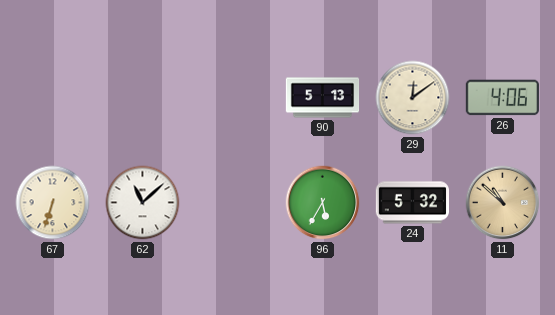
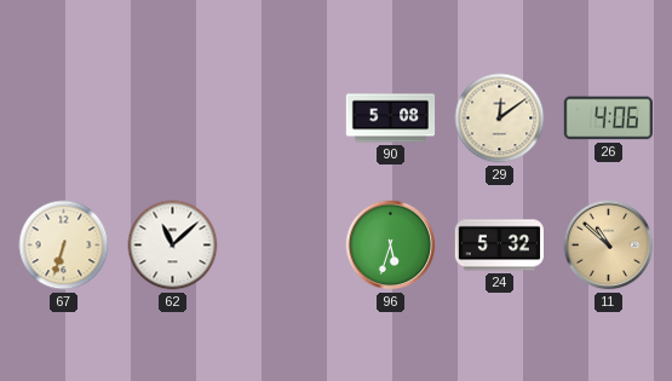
90: 5:13 -> 5:08 (391, 119)
96: 5:35 -> 5:33 (391, 246)
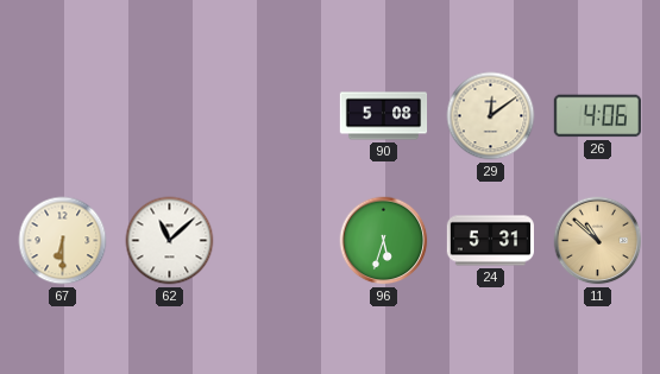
67: 6:33 -> 6:30 (63, 241)
24: 5:32 -> 5:31 (490, 241)
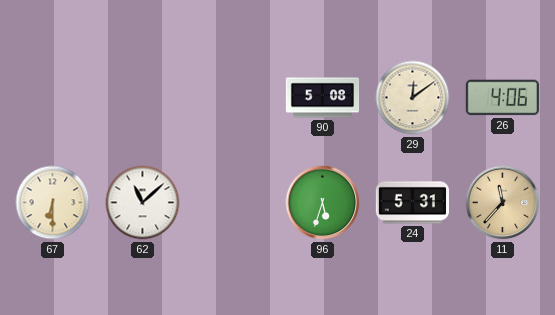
11: 10:52 -> 11:37 (503, 203)
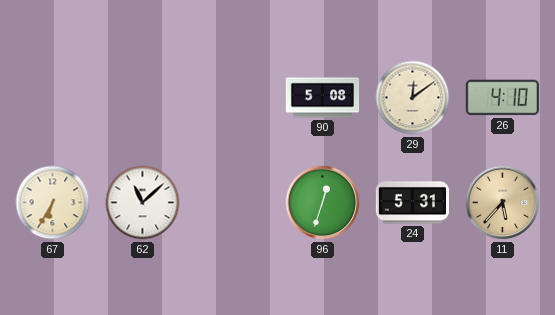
26: 4:06 -> 4:10 (502, 98)
67: 6:30 -> 6:35 (53, 203)
96: 5:33 -> 12:33 (323, 203)
11: 11:37 -> 5:37 (503, 203)
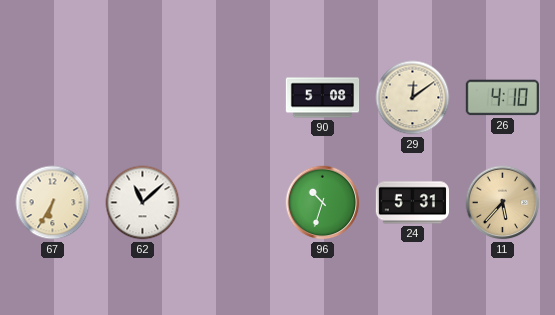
96: 12:33 -> 10:33 (323, 203)
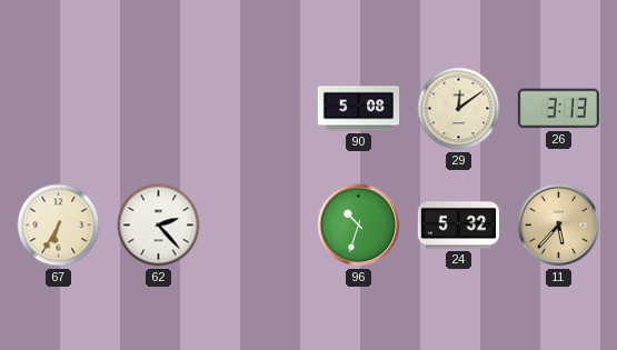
26: 4:10 -> 3:13 (558, 109)
62: 11:08 -> 2:23 (159, 226)
24: 5:31 -> 5:32 (458, 226)
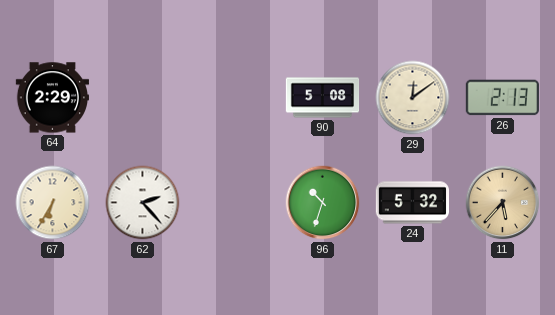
64: none -> 2:29 (52, 98)
26: 3:13 -> 2:13 (502, 98)
